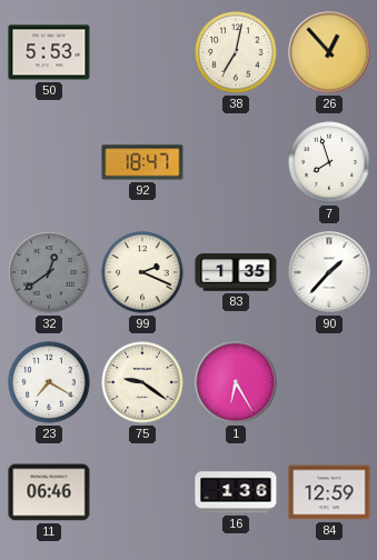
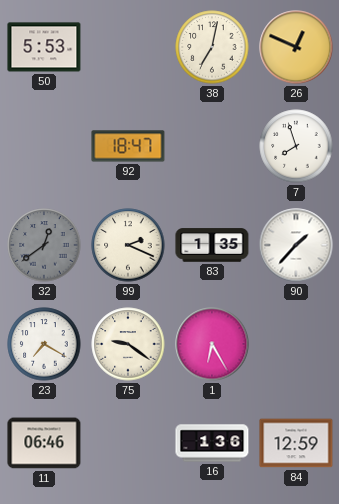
26: 12:53 -> 12:49 (296, 47)
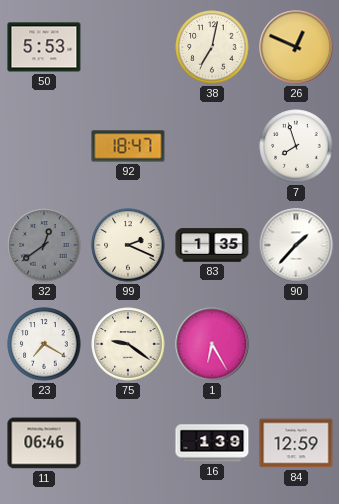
16: 1:36 -> 1:39 (212, 443)
